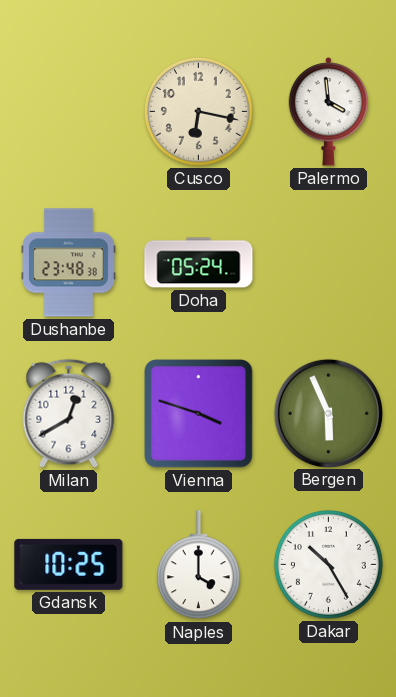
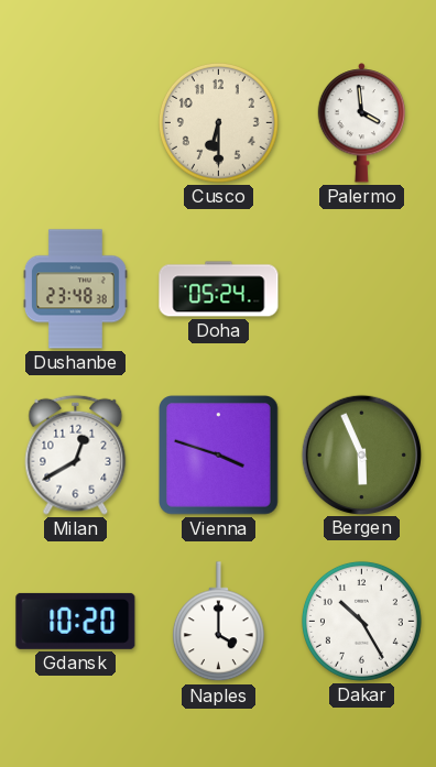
Cusco: 6:17 -> 6:30 (218, 122)
Gdansk: 10:25 -> 10:20 (76, 621)
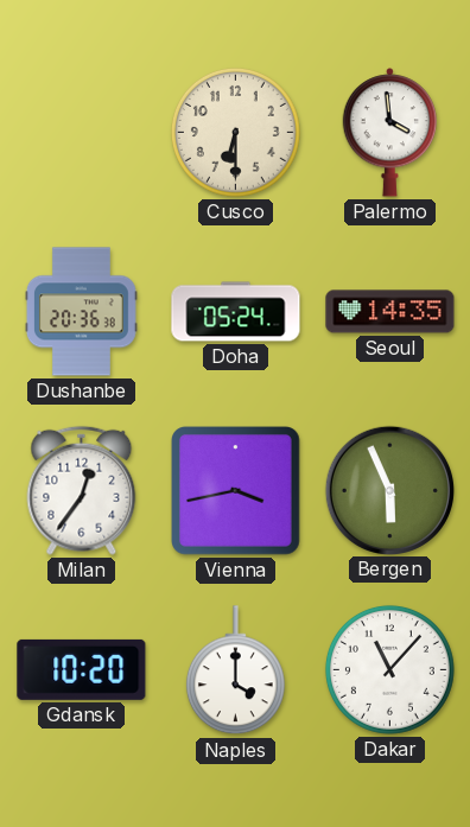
Dushanbe: 23:48 -> 20:36 (82, 312)
Seoul: none -> 14:35 (390, 312)
Milan: 12:40 -> 12:36 (82, 490)
Vienna: 3:48 -> 3:43 (236, 491)
Dakar: 10:25 -> 11:07 (389, 669)
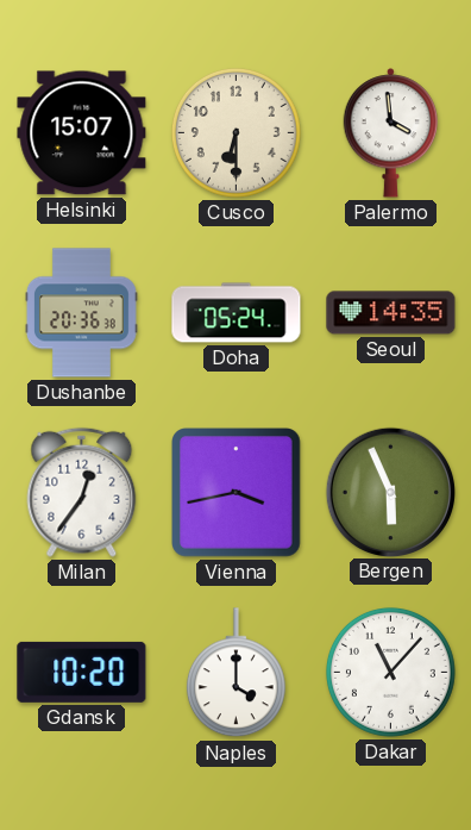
Helsinki: none -> 15:07 (82, 133)
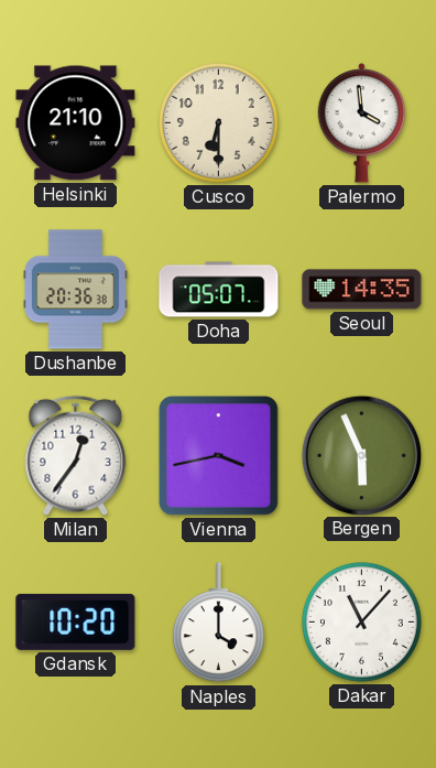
Helsinki: 15:07 -> 21:10 (76, 123)
Doha: 05:24 -> 05:07 (219, 290)
